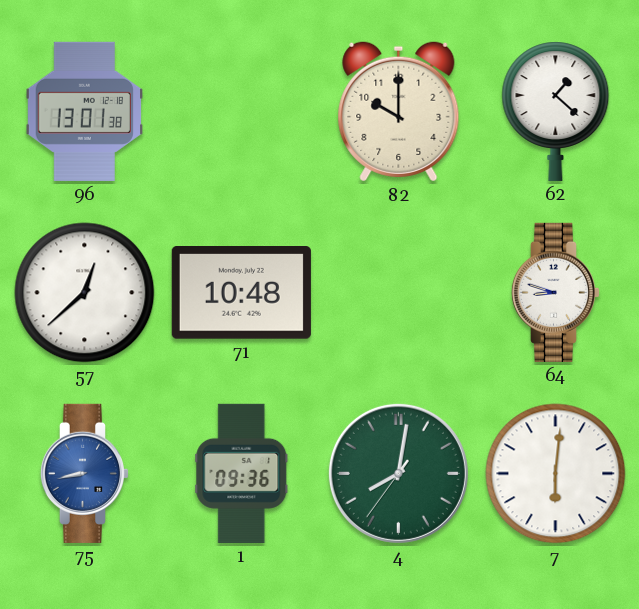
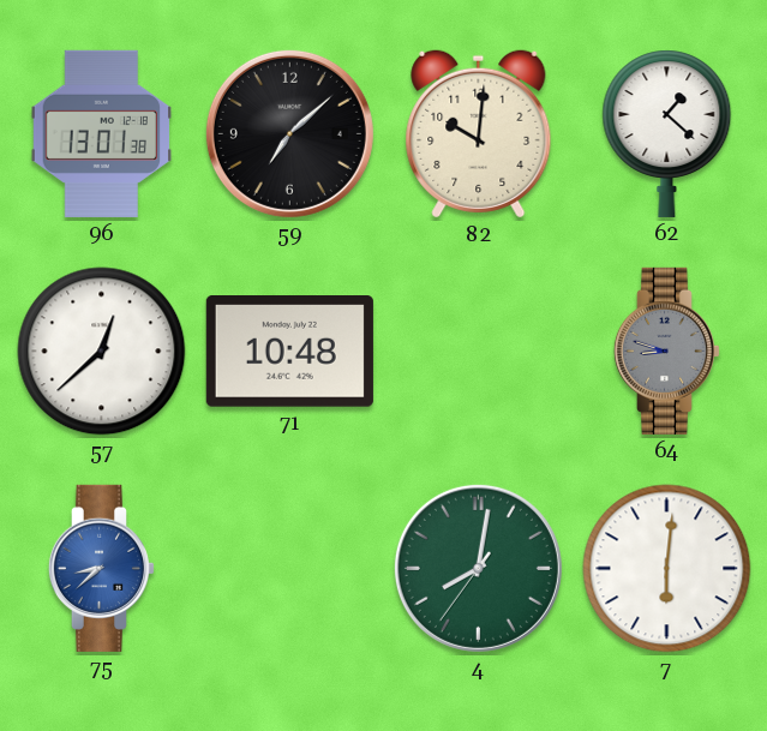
59: none -> 7:08 (289, 133)
82: 10:00 -> 10:01 (479, 134)
64 dial: white -> grey (667, 350)
75: 8:43 -> 8:38 (102, 568)
1: 09:36 -> none (242, 473)
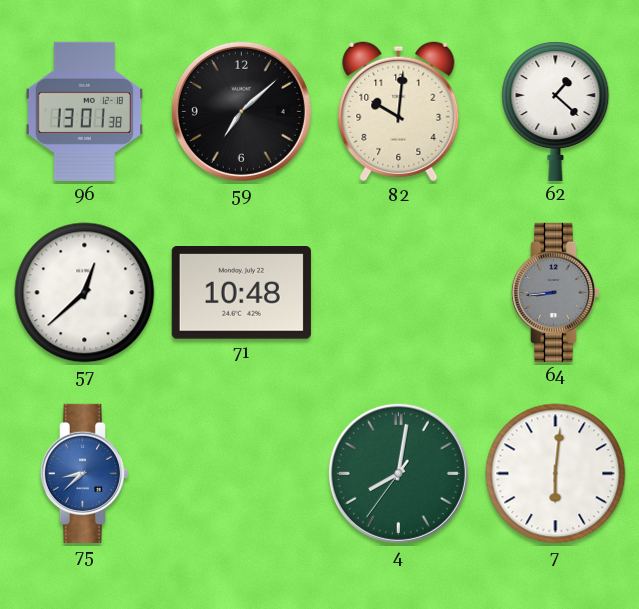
64: 8:48 -> 8:44 (556, 292)
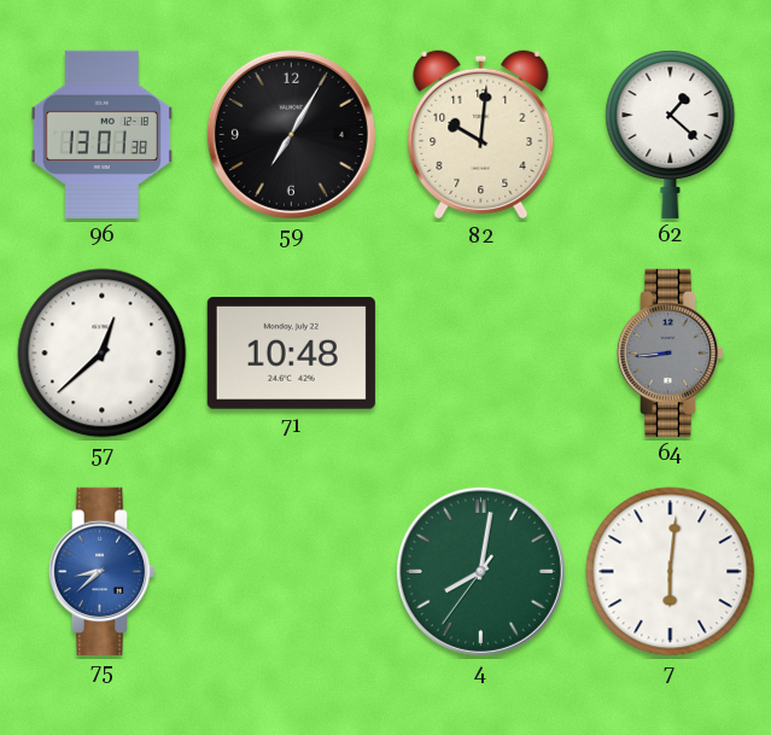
59: 7:08 -> 7:05 (291, 134)
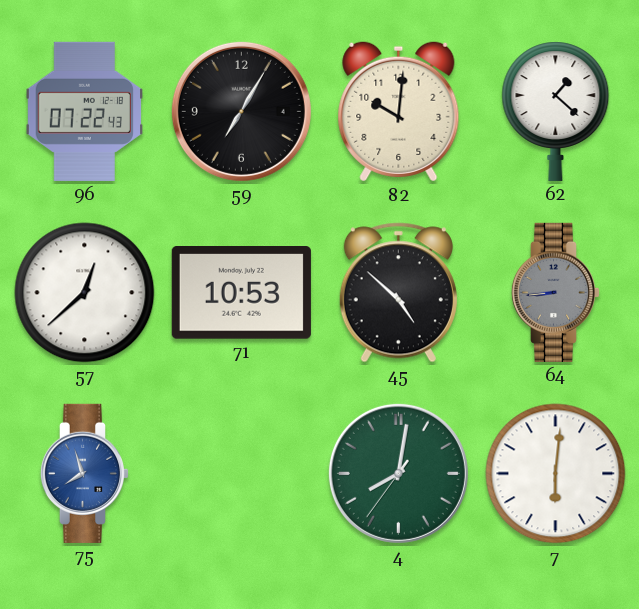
96: 13:01 -> 07:22 (84, 111)
71: 10:48 -> 10:53 (241, 293)
45: none -> 4:52 (398, 293)
75: 8:38 -> 7:57 (85, 473)
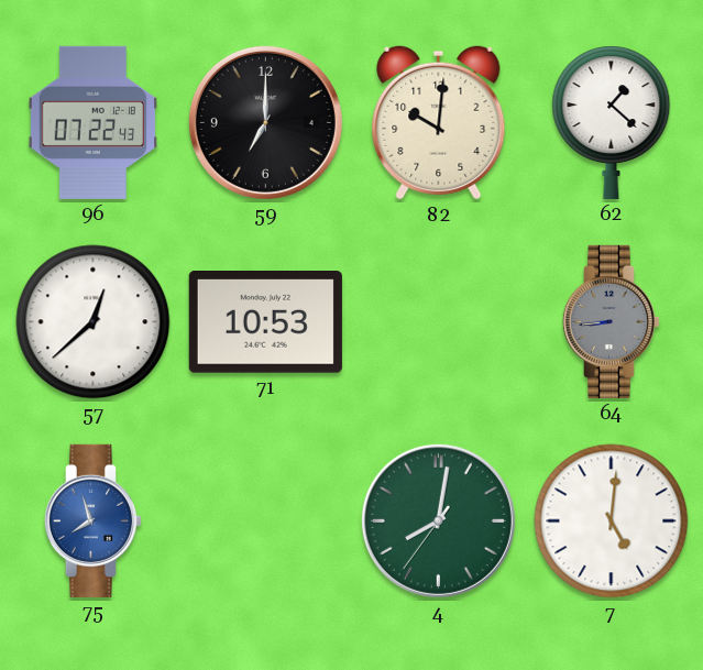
59: 7:05 -> 7:00 (265, 122)
45: 4:52 -> none (398, 293)
7: 6:01 -> 5:01 (612, 521)
